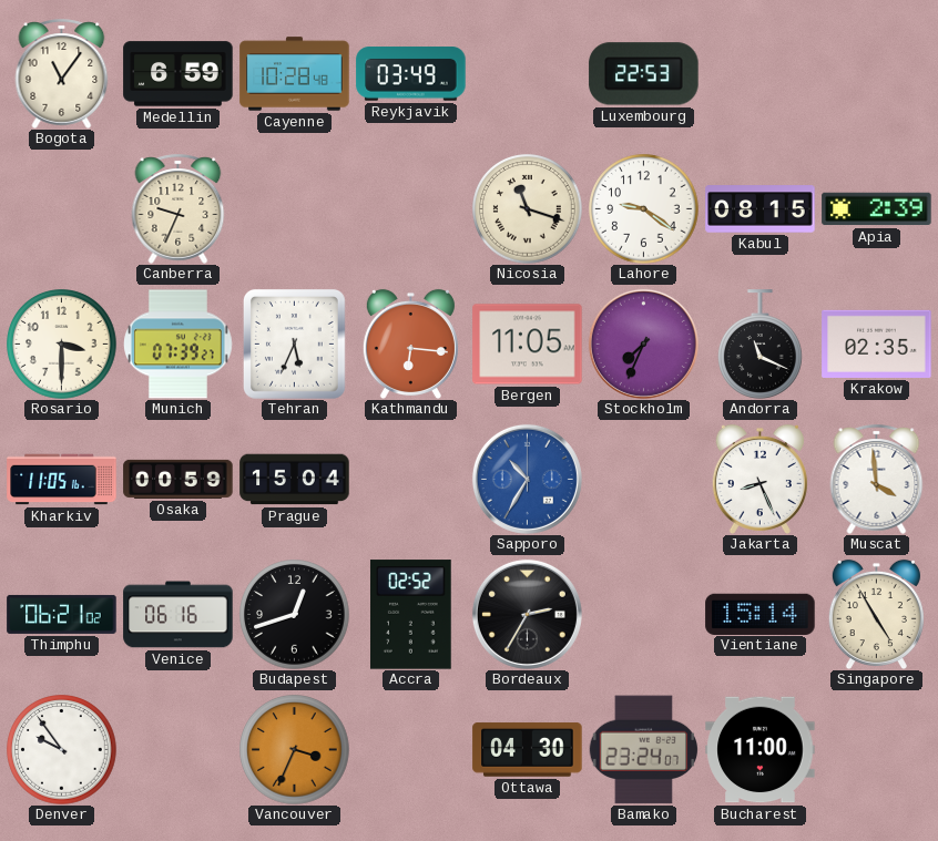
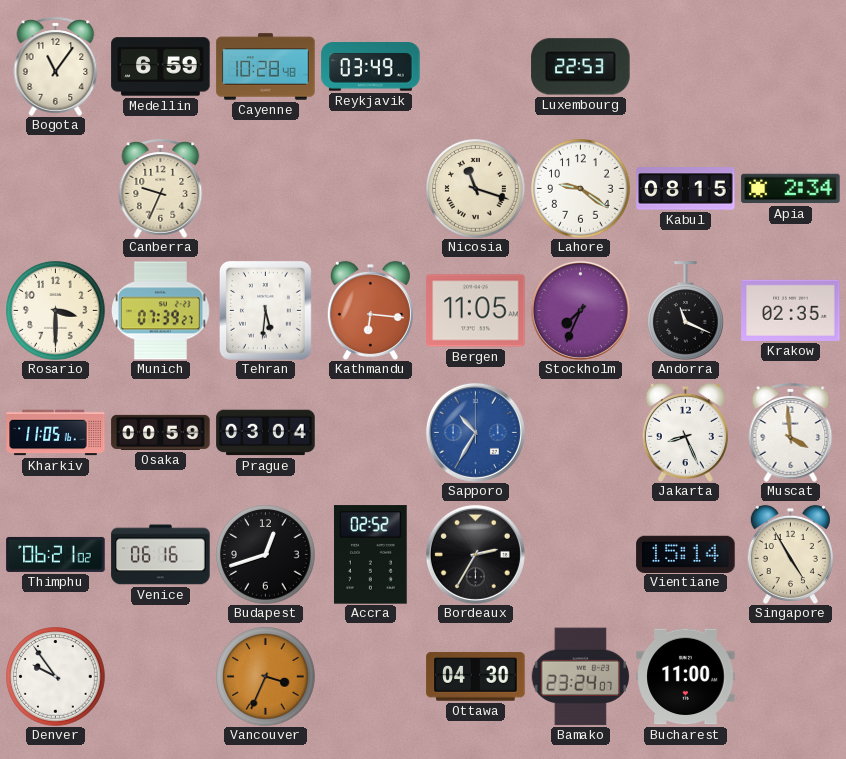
Apia: 2:39 -> 2:34 (791, 189)
Tehran: 5:34 -> 5:31 (265, 310)
Prague: 15:04 -> 03:04 (266, 433)
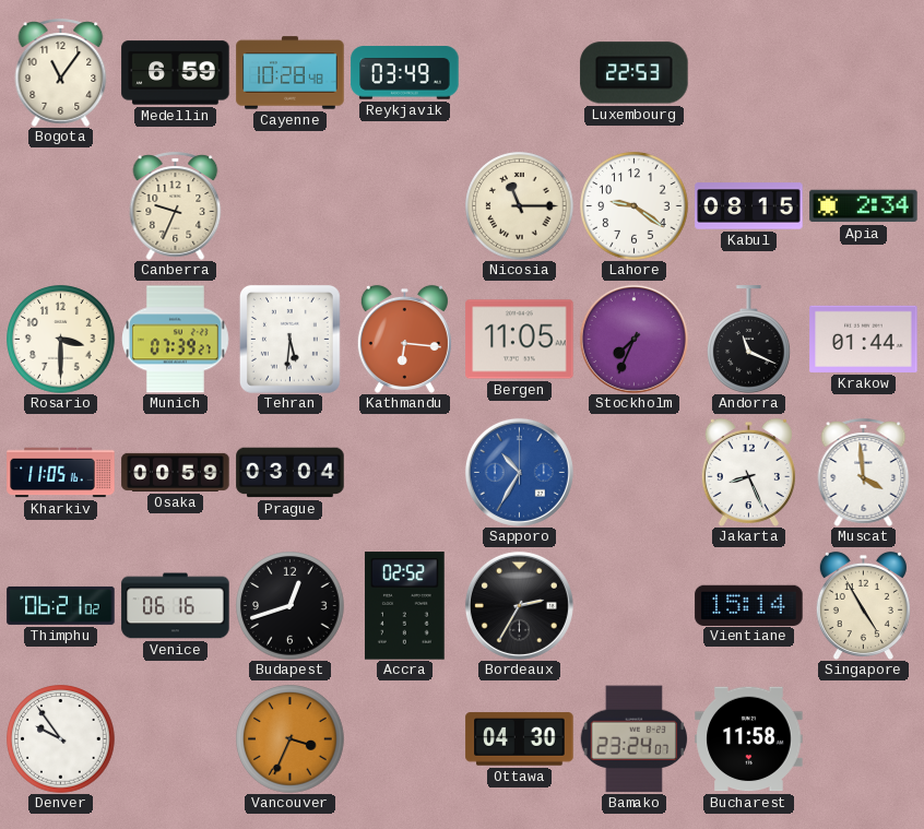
Nicosia: 11:18 -> 11:15 (520, 206)
Krakow: 02:35 -> 01:44 (864, 339)
Bucharest: 11:00 -> 11:58 (749, 739)
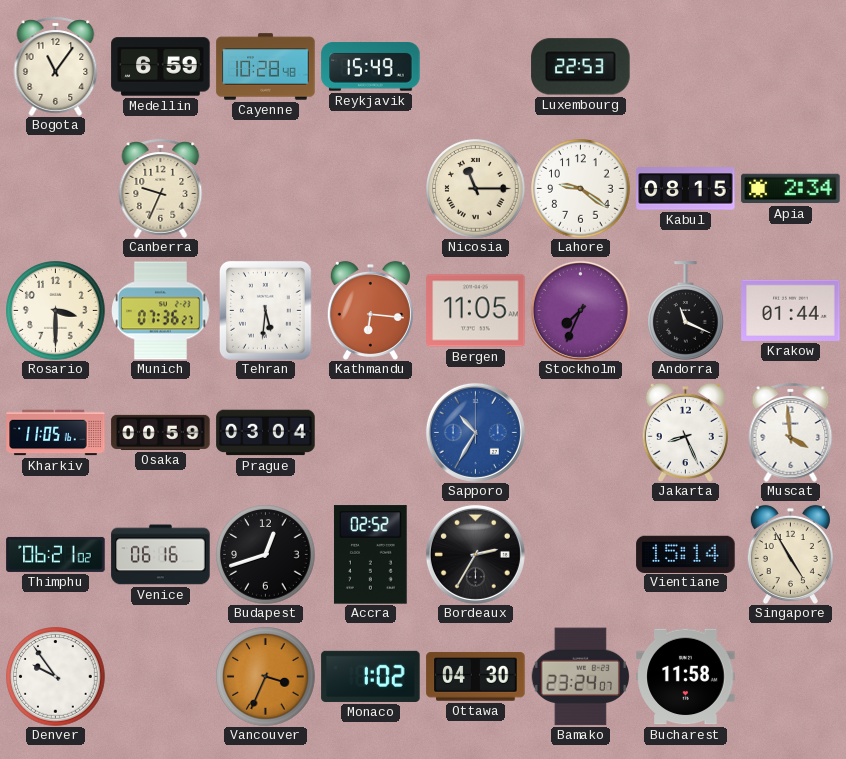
Reykjavik: 03:49 -> 15:49 (371, 67)
Munich: 07:39 -> 07:36 (161, 311)
Monaco: none -> 1:02 (371, 676)
